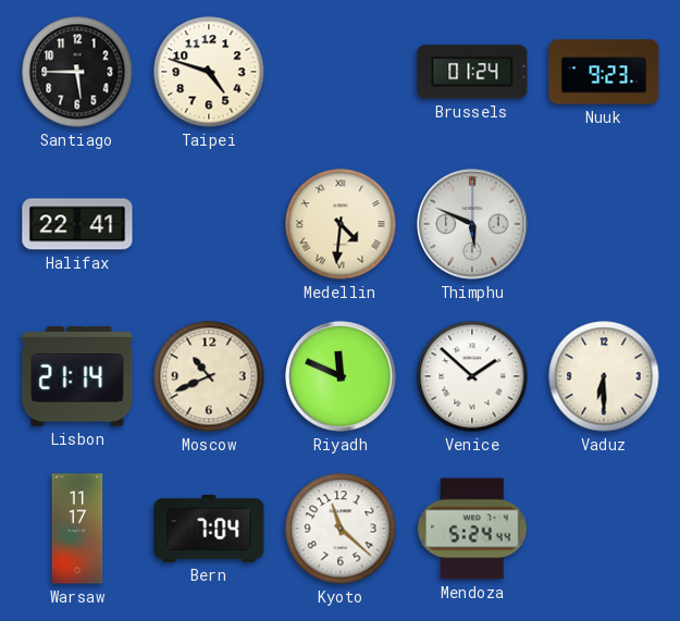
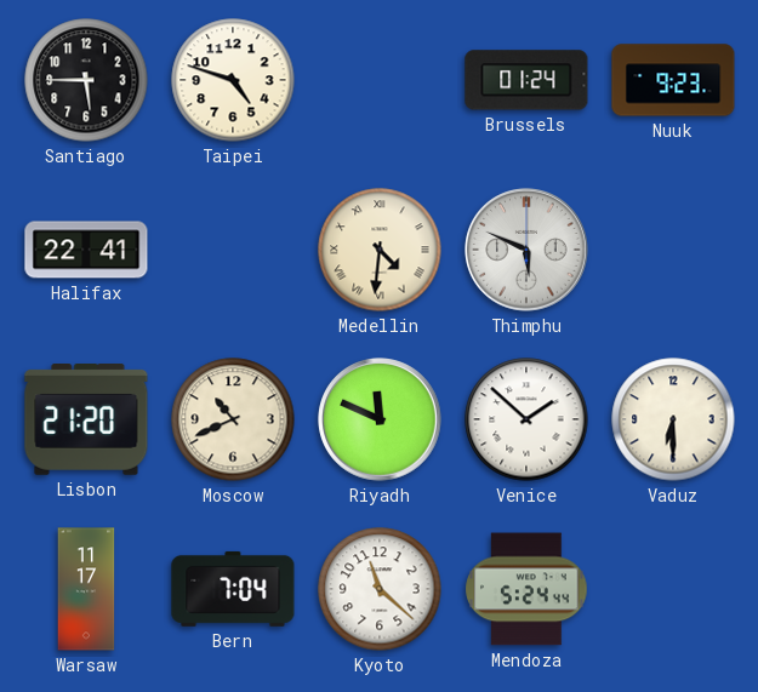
Lisbon: 21:14 -> 21:20 (86, 421)
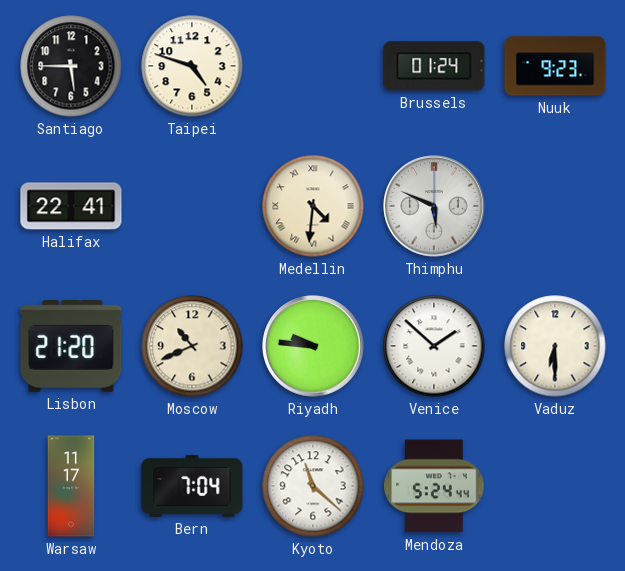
Riyadh: 11:49 -> 9:46 (313, 346)
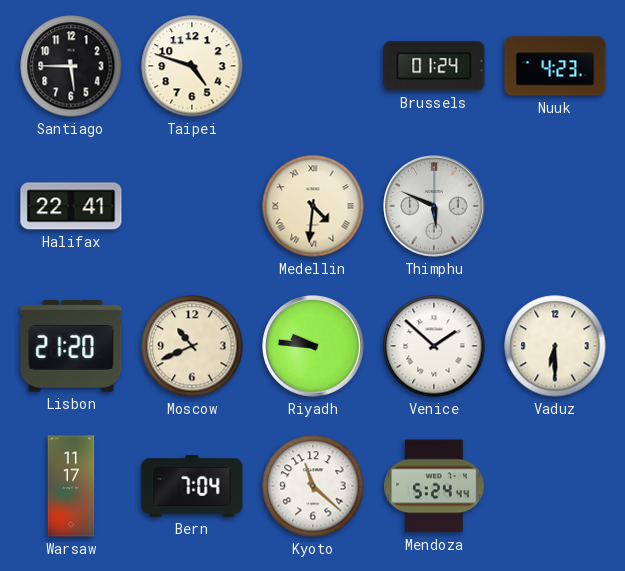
Nuuk: 9:23 -> 4:23 (555, 66)
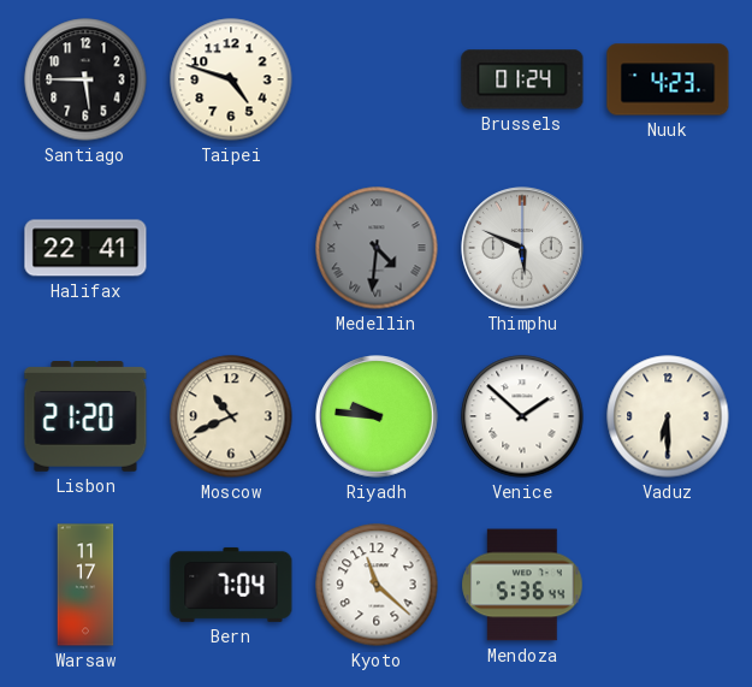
Medellin dial: cream -> grey (377, 248)
Mendoza: 5:24 -> 5:36 (522, 585)
